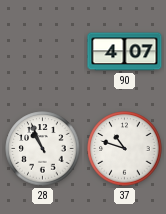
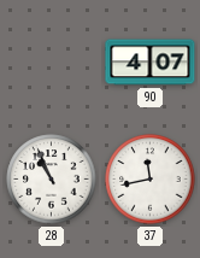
37: 10:48 -> 11:43 (151, 180)
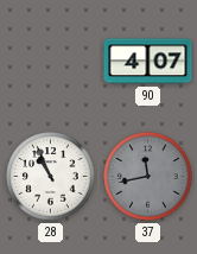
37 dial: white -> grey (148, 177)
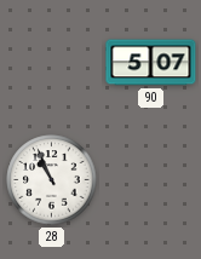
90: 4:07 -> 5:07 (151, 63)
37: 11:43 -> none (148, 177)
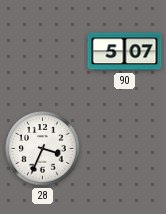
28: 10:56 -> 3:34 (43, 149)
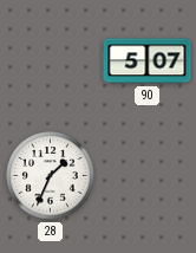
28: 3:34 -> 1:34 (51, 176)
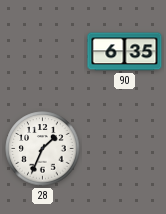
90: 5:07 -> 6:35 (125, 52)
